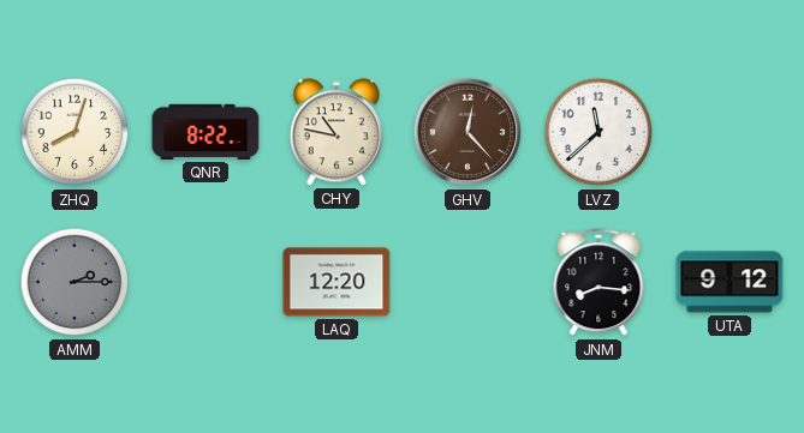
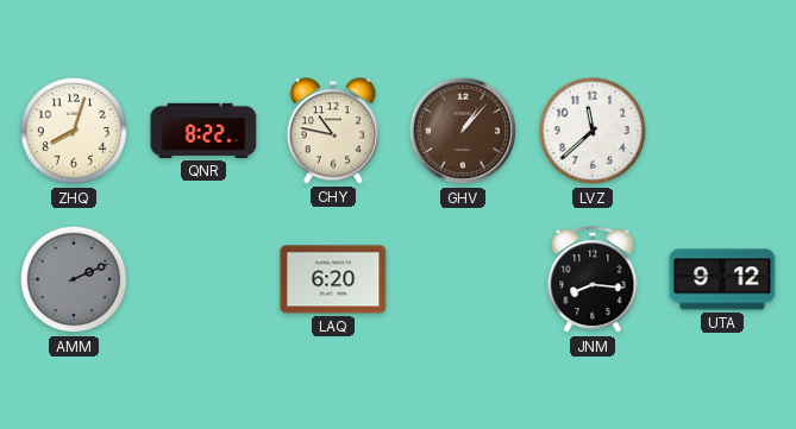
GHV: 12:23 -> 1:07 (463, 131)
AMM: 2:15 -> 2:11 (74, 279)
LAQ: 12:20 -> 6:20 (333, 279)
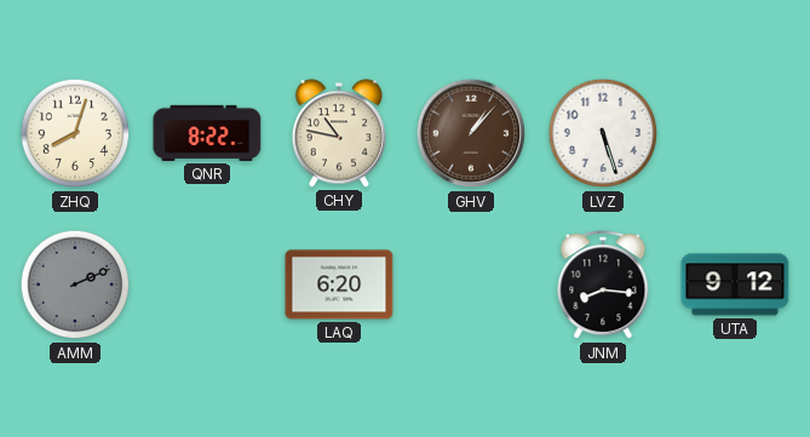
LVZ: 11:38 -> 5:27 (603, 133)
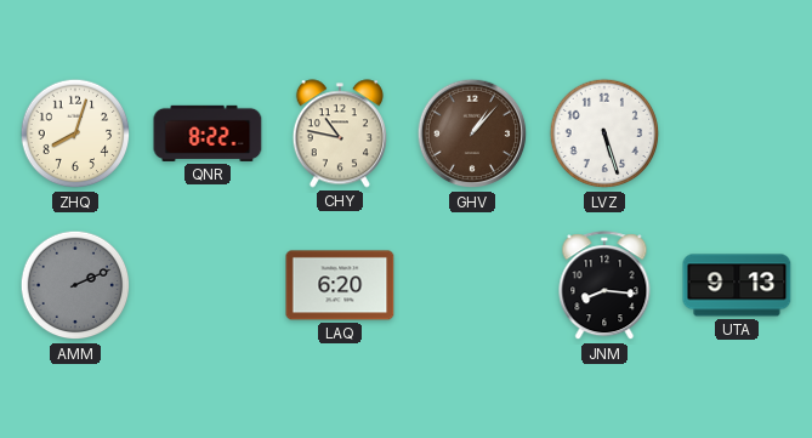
UTA: 9:12 -> 9:13 (737, 285)
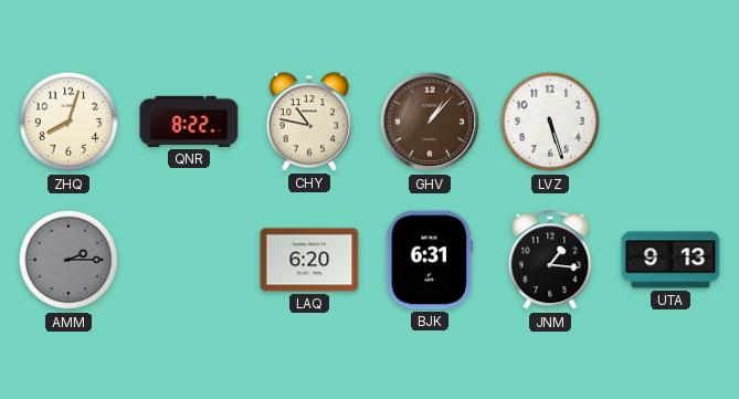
AMM: 2:11 -> 2:15 (68, 260)
BJK: none -> 6:31 (430, 260)
JNM: 8:16 -> 1:16 (550, 261)
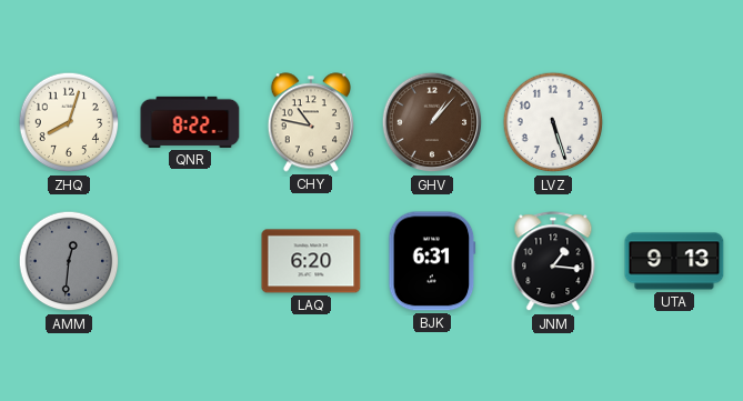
AMM: 2:15 -> 12:31 (69, 261)
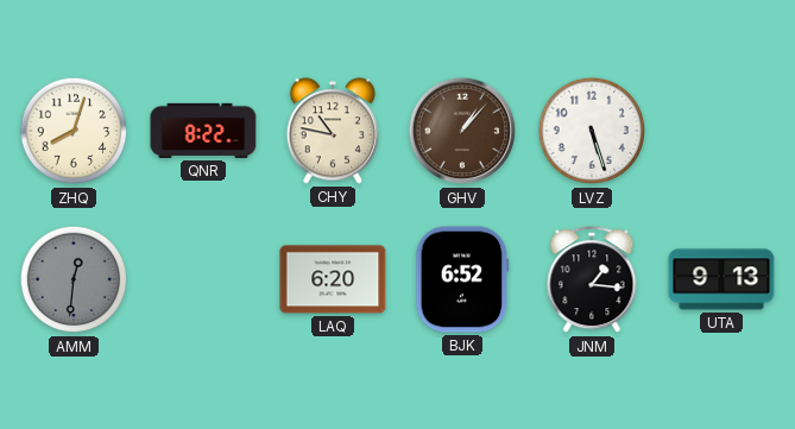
BJK: 6:31 -> 6:52 (462, 279)
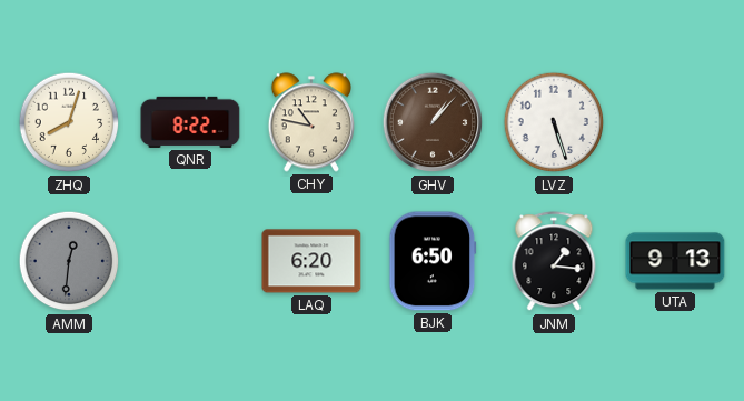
BJK: 6:52 -> 6:50 (433, 261)
